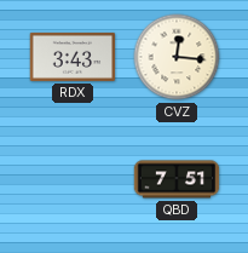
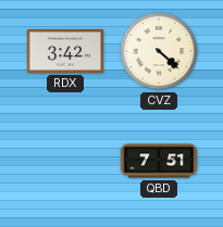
RDX: 3:43 -> 3:42 (65, 51)
CVZ: 12:16 -> 4:22 (159, 51)
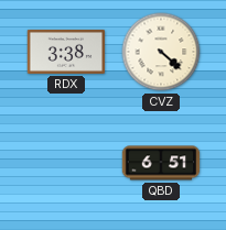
RDX: 3:42 -> 3:38 (66, 52)
QBD: 7:51 -> 6:51 (161, 163)
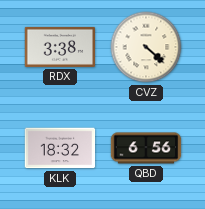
KLK: none -> 18:32 (60, 148)
QBD: 6:51 -> 6:56 (146, 148)
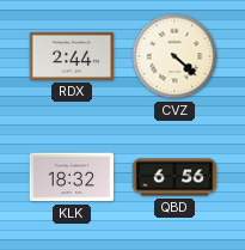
RDX: 3:38 -> 2:44 (72, 56)
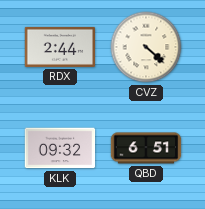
KLK: 18:32 -> 09:32 (60, 148)
QBD: 6:56 -> 6:51 (146, 148)
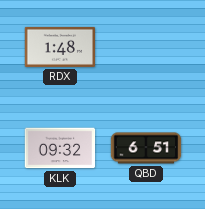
RDX: 2:44 -> 1:48 (60, 47)
CVZ: 4:22 -> none (146, 47)
